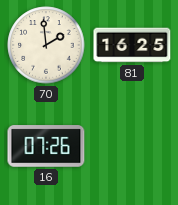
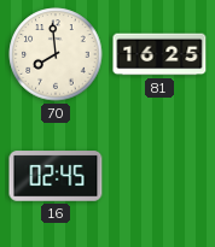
70: 1:59 -> 7:59 (56, 54)
16: 07:26 -> 02:45 (56, 176)
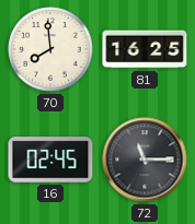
72: none -> 11:15 (145, 160)
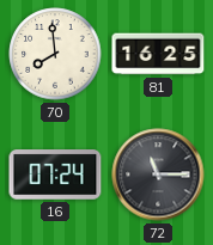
16: 02:45 -> 07:24 (55, 174)
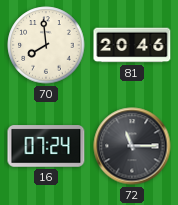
81: 16:25 -> 20:46 (132, 45)
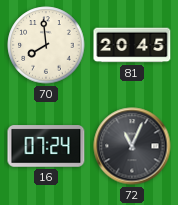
81: 20:46 -> 20:45 (132, 45)
72: 11:15 -> 11:04 (132, 146)
